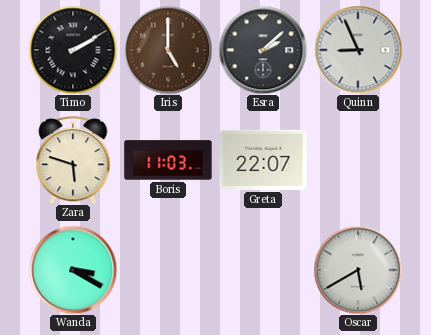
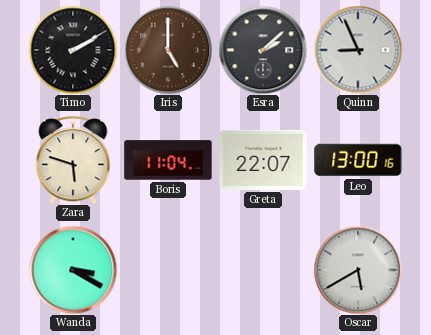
Boris: 11:03 -> 11:04 (168, 160)
Leo: none -> 13:00 (358, 160)
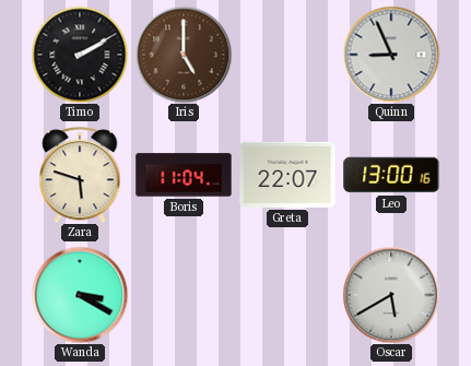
Esra: 2:08 -> none (263, 50)
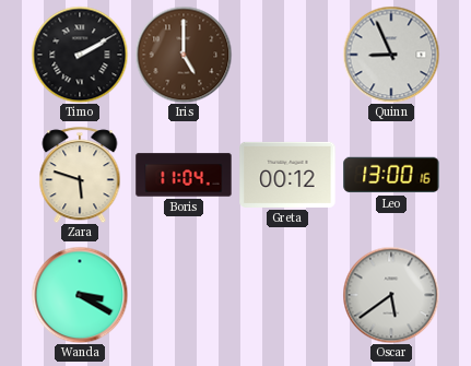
Greta: 22:07 -> 00:12 (287, 175)
Oscar: 5:40 -> 5:39 (391, 295)
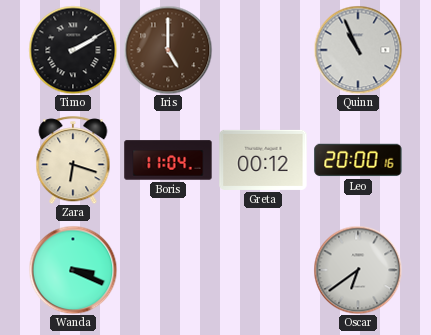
Quinn: 8:56 -> 10:56 (358, 50)
Zara: 5:48 -> 6:18 (73, 160)
Leo: 13:00 -> 20:00 (358, 160)
Wanda: 3:20 -> 3:19 (73, 270)
Oscar: 5:39 -> 6:39 (358, 270)
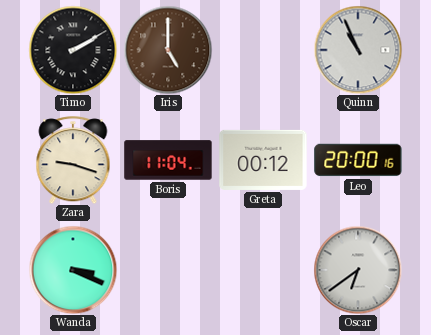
Zara: 6:18 -> 9:18 (73, 160)
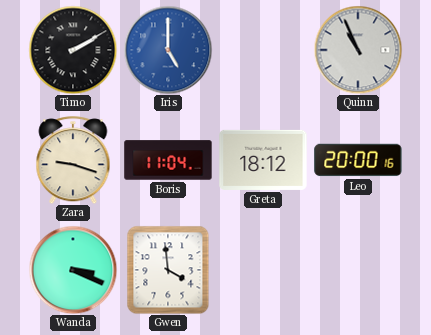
Iris dial: brown -> blue (168, 50)
Greta: 00:12 -> 18:12 (263, 160)
Gwen: none -> 3:59 (168, 270)
Oscar: 6:39 -> none (358, 270)
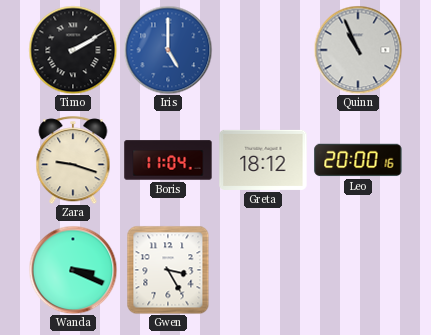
Gwen: 3:59 -> 3:25 (168, 270)
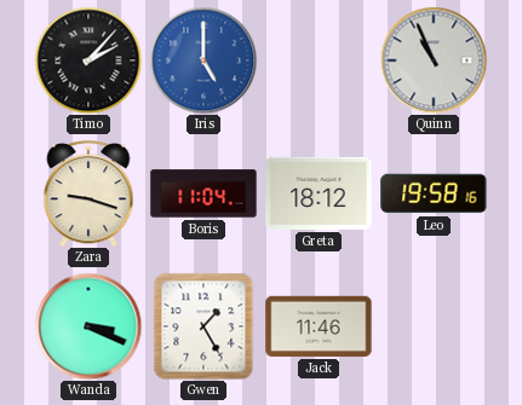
Timo: 2:10 -> 2:07 (88, 60)
Leo: 20:00 -> 19:58 (434, 193)
Gwen: 3:25 -> 1:25 (203, 326)
Jack: none -> 11:46 (319, 326)
